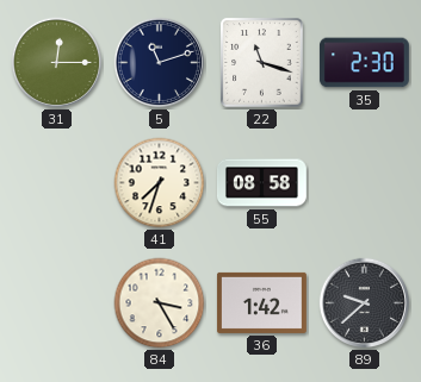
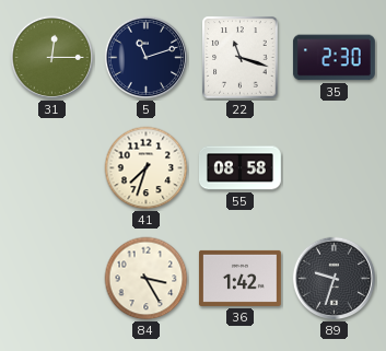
89: 9:38 -> 9:33 (335, 279)
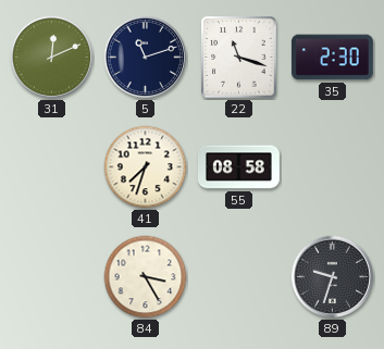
31: 12:15 -> 12:11 (52, 58)
36: 1:42 -> none (239, 278)
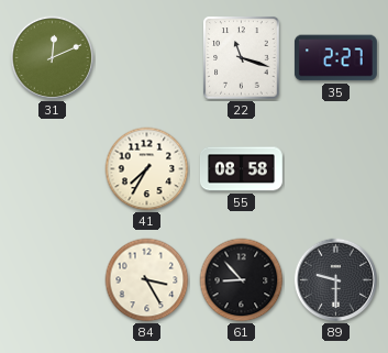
5: 11:12 -> none (146, 58)
35: 2:30 -> 2:27 (335, 58)
41: 7:33 -> 7:35 (147, 169)
61: none -> 8:53 (242, 280)
89: 9:33 -> 9:30 (336, 280)
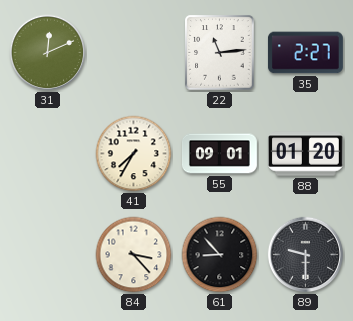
22: 11:18 -> 11:14 (220, 53)
55: 08:58 -> 09:01 (219, 154)
88: none -> 01:20 (306, 154)
84: 3:25 -> 3:23 (134, 255)
